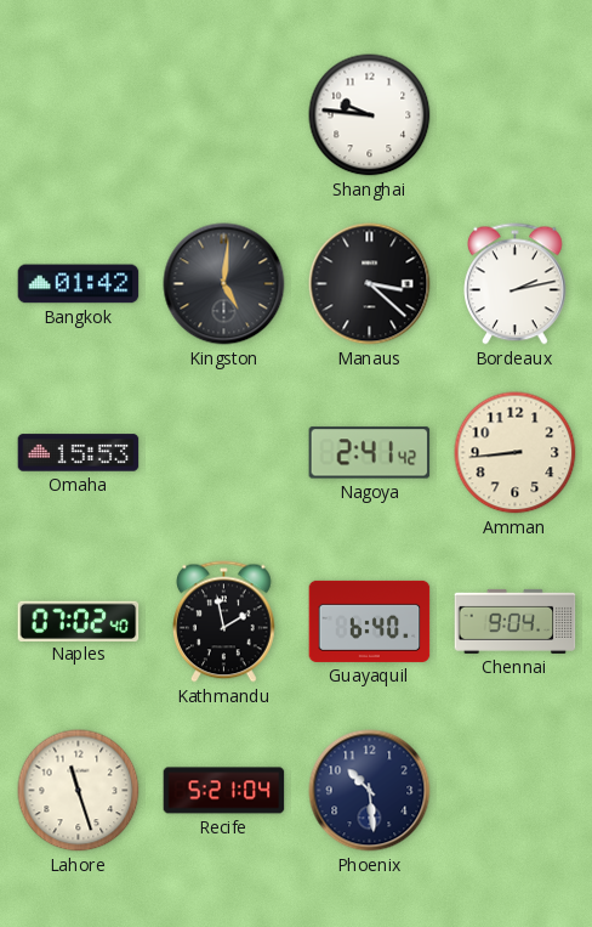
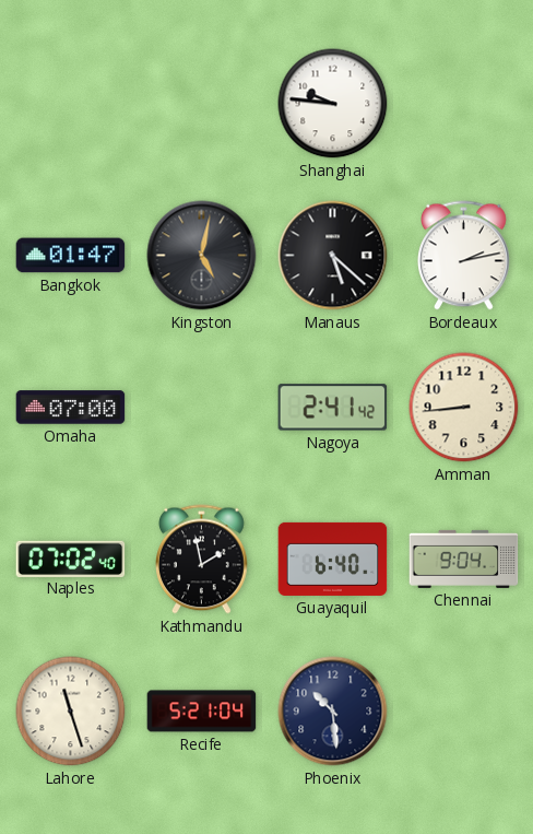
Bangkok: 01:42 -> 01:47 (71, 256)
Kingston: 5:01 -> 5:02 (202, 256)
Manaus: 3:22 -> 5:22 (333, 256)
Omaha: 15:53 -> 07:00 (71, 408)
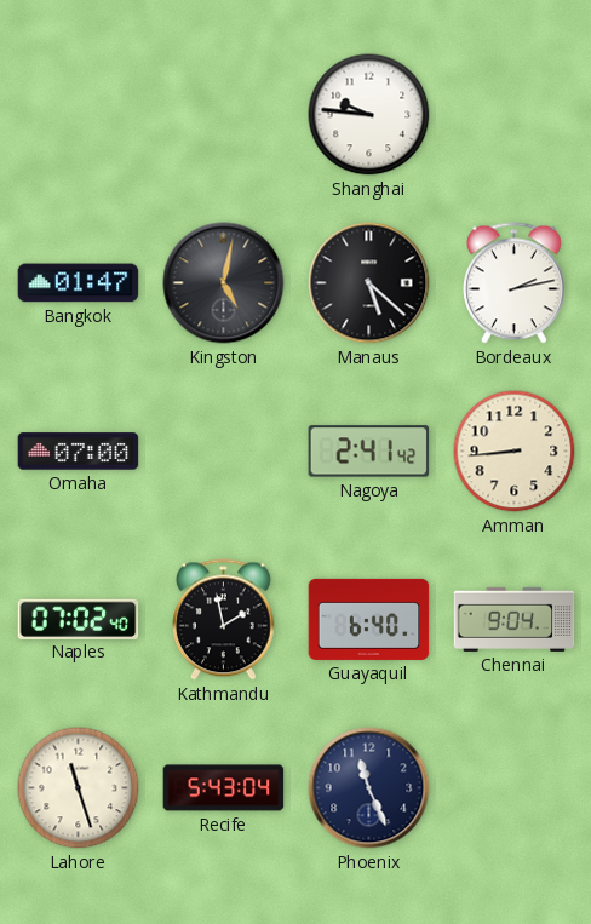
Recife: 5:21 -> 5:43 (224, 788)
Phoenix: 10:29 -> 11:26 (369, 788)
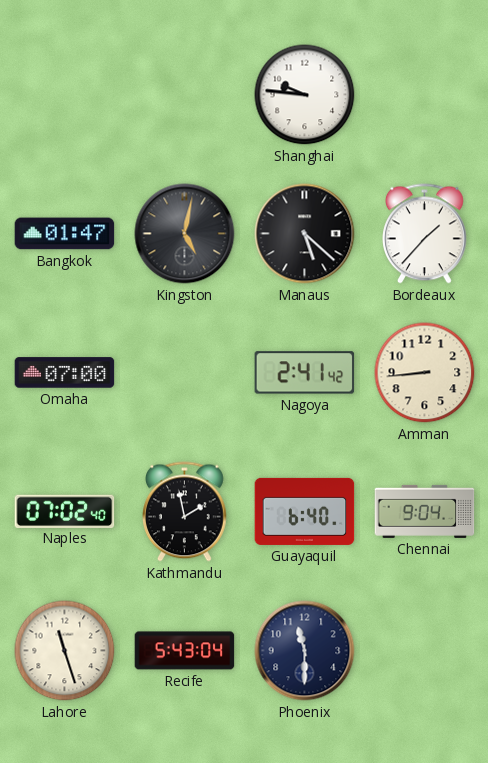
Bordeaux: 2:13 -> 1:37 (425, 234)
Phoenix: 11:26 -> 11:30 (305, 651)
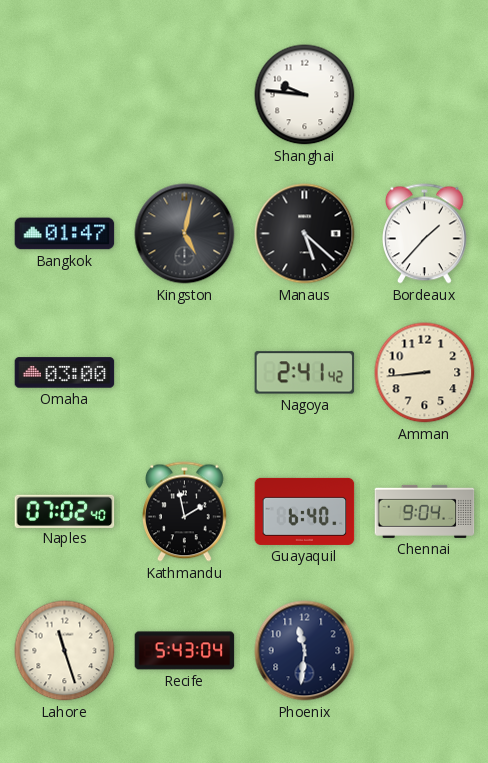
Omaha: 07:00 -> 03:00 (65, 373)
Phoenix: 11:30 -> 11:31 (305, 651)
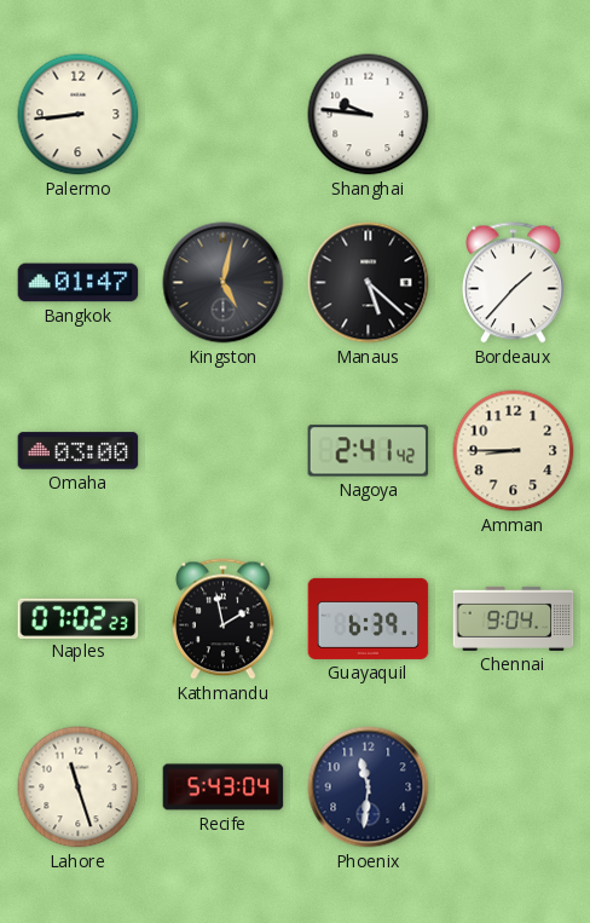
Palermo: none -> 8:44 (79, 115)
Amman: 8:44 -> 8:45 (514, 451)
Naples: 07:02:40 -> 07:02:23 (79, 618)
Guayaquil: 6:40 -> 6:39 (369, 618)
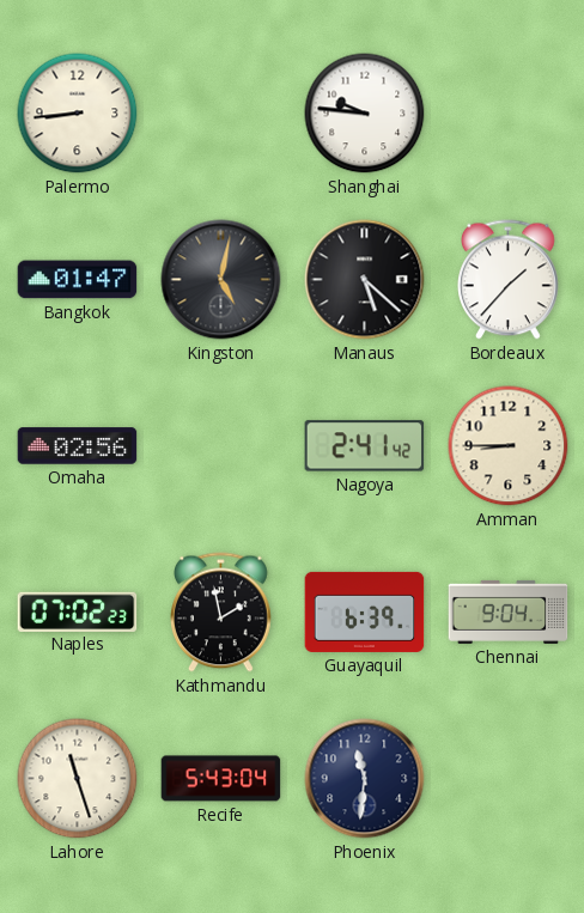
Omaha: 03:00 -> 02:56 (78, 446)
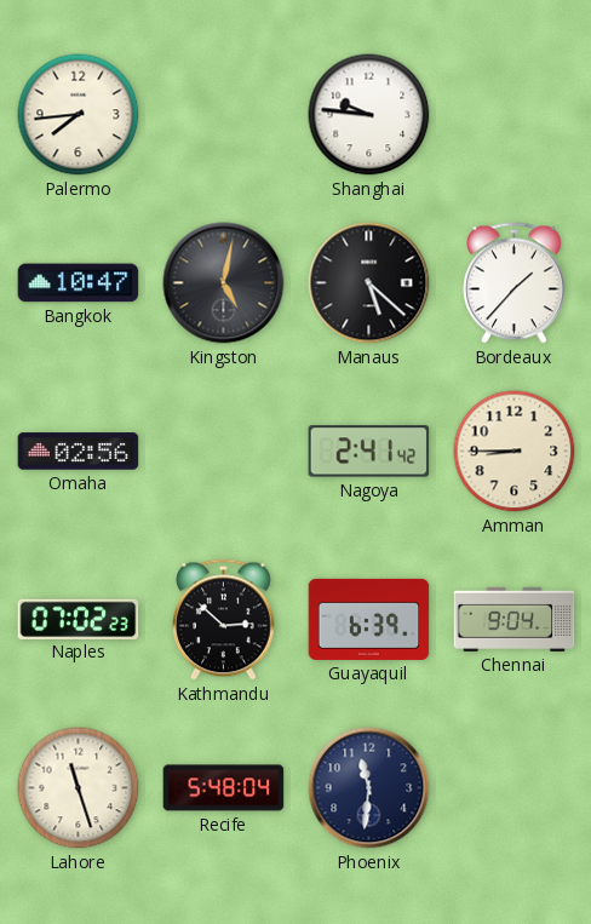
Palermo: 8:44 -> 7:44 (79, 115)
Bangkok: 01:47 -> 10:47 (79, 283)
Kathmandu: 1:58 -> 2:52 (224, 620)
Recife: 5:43 -> 5:48 (224, 788)
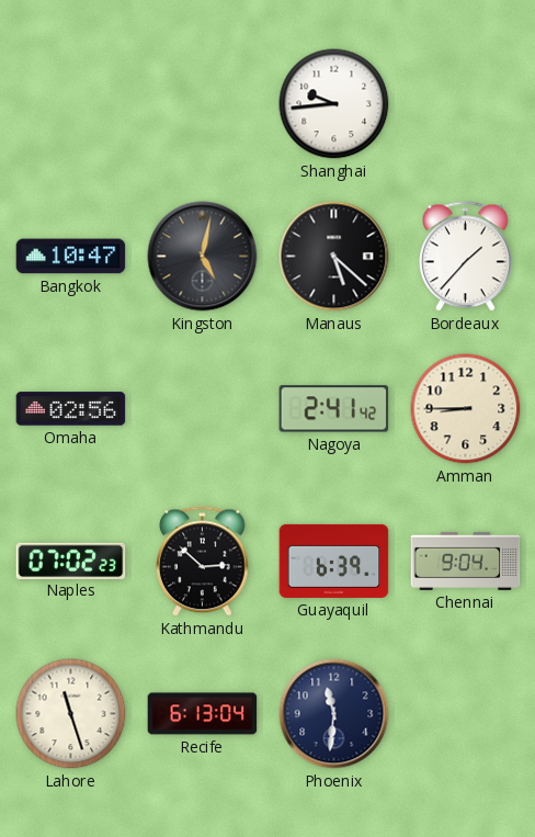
Palermo: 7:44 -> none (79, 115)
Shanghai: 9:46 -> 9:44 (334, 104)
Recife: 5:48 -> 6:13 (203, 714)
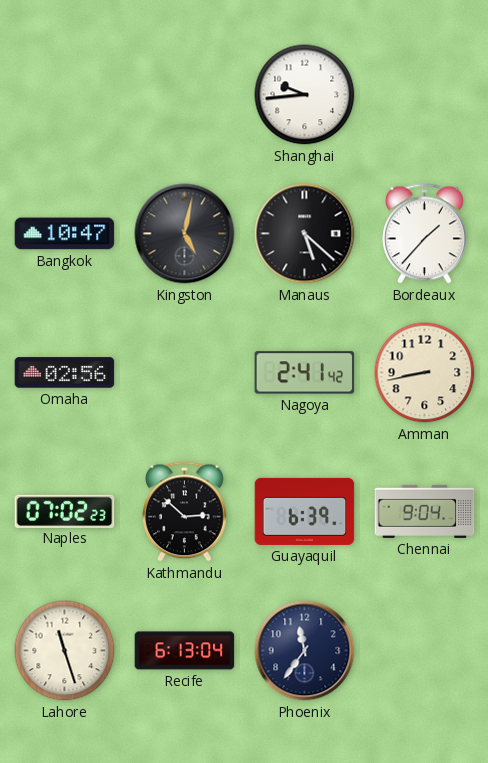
Amman: 8:45 -> 8:43 (425, 373)
Phoenix: 11:31 -> 11:36 (305, 651)
